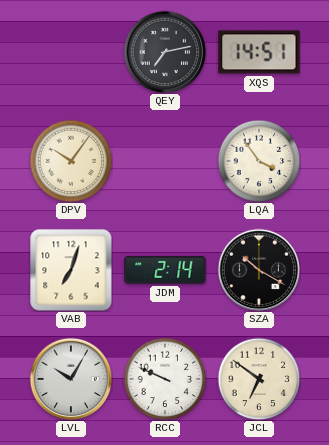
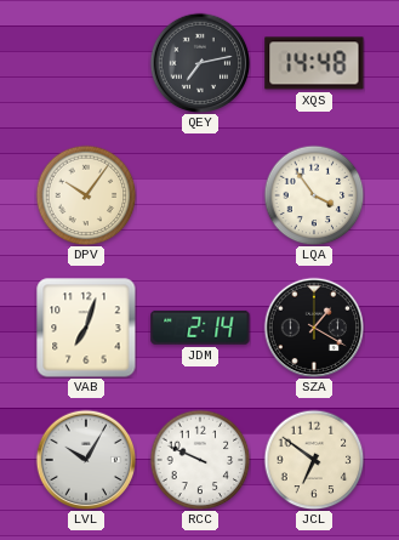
XQS: 14:51 -> 14:48 (314, 63)
SZA: 10:20 -> 1:20 (314, 328)
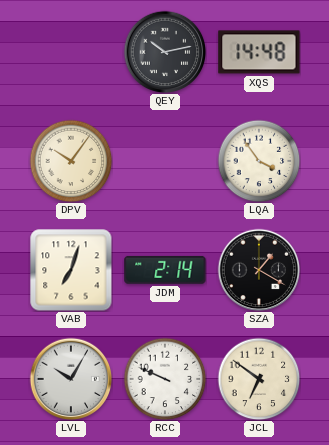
QEY: 7:13 -> 10:13 (165, 52)
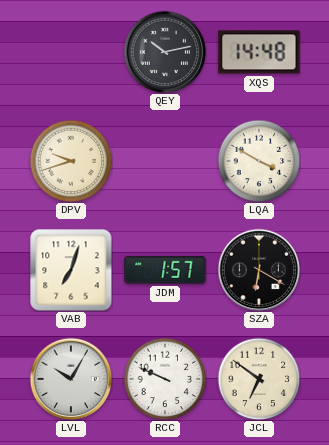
DPV: 10:06 -> 9:42 (71, 161)
LQA: 3:54 -> 3:50 (259, 161)
JDM: 2:14 -> 1:57 (165, 270)
SZA: 1:20 -> 6:20 (259, 270)
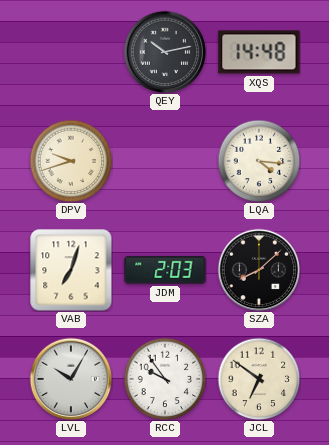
LQA: 3:50 -> 4:16 (259, 161)
JDM: 1:57 -> 2:03 (165, 270)
SZA: 6:20 -> 8:08 (259, 270)
RCC: 9:49 -> 9:54 (165, 379)
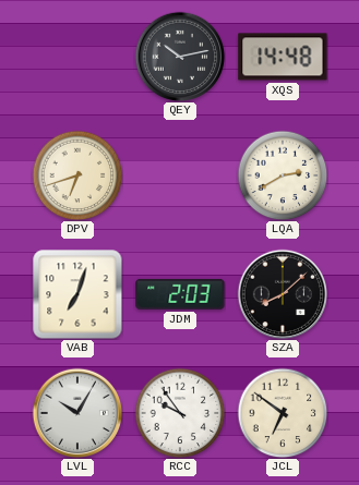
DPV: 9:42 -> 6:42 (77, 175)
LQA: 4:16 -> 2:40 (283, 175)
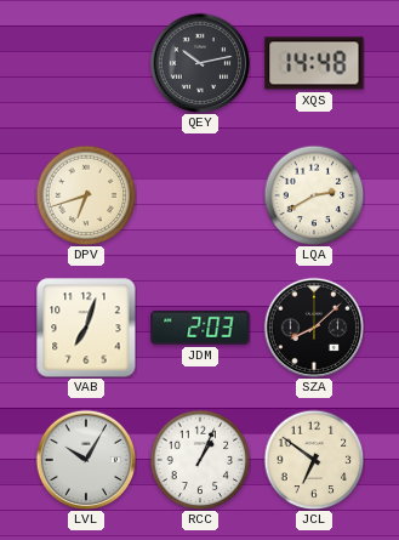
RCC: 9:54 -> 1:04 (200, 460)
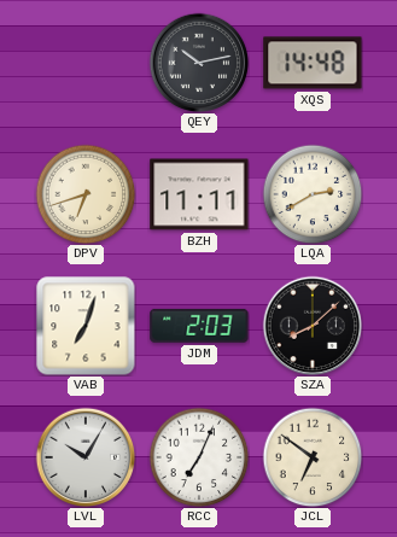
BZH: none -> 11:11 (199, 194)
RCC: 1:04 -> 7:04 (199, 457)
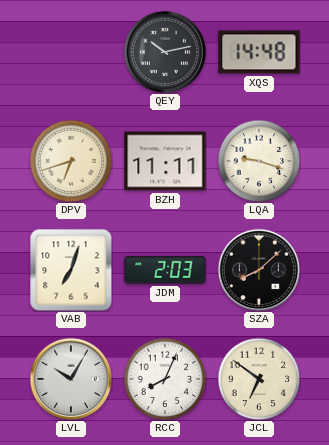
LQA: 2:40 -> 9:18 (259, 161)
RCC: 7:04 -> 8:04 (165, 379)
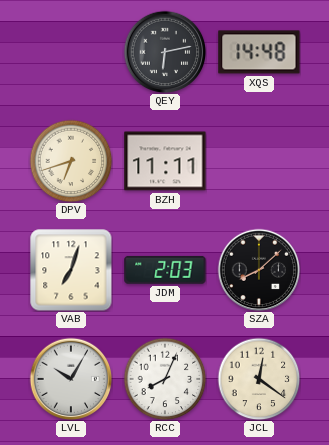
QEY: 10:13 -> 6:13 (165, 52)
LQA: 9:18 -> none (259, 161)
JCL: 6:51 -> 12:21 (259, 379)
